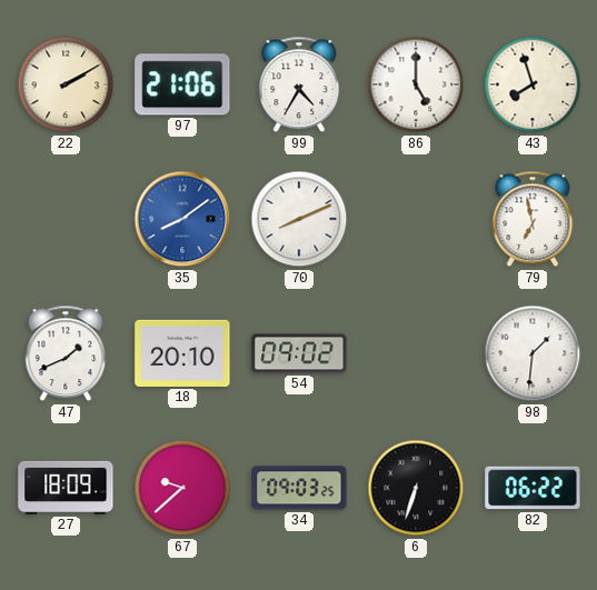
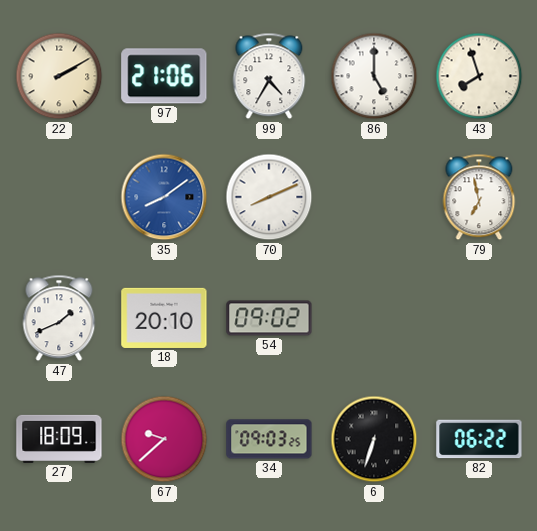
98: 1:31 -> none (533, 353)
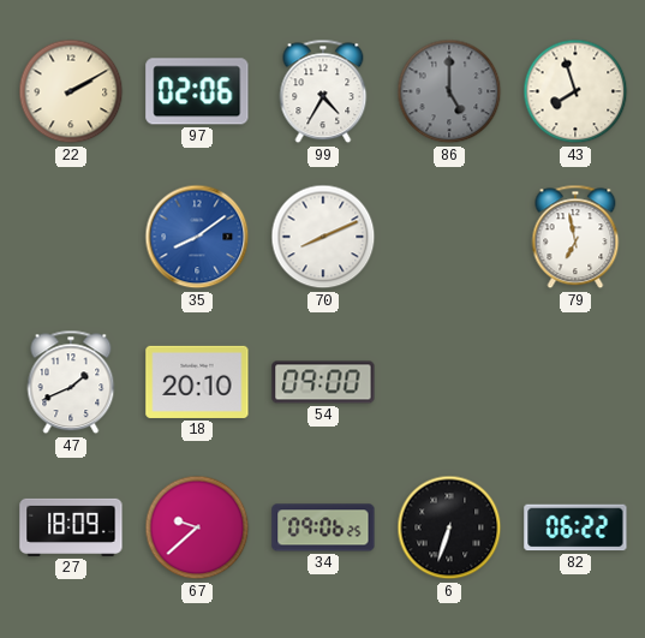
97: 21:06 -> 02:06 (197, 91)
86 dial: white -> grey (449, 91)
54: 09:02 -> 09:00 (323, 382)
34: 09:03 -> 09:06 (323, 527)
